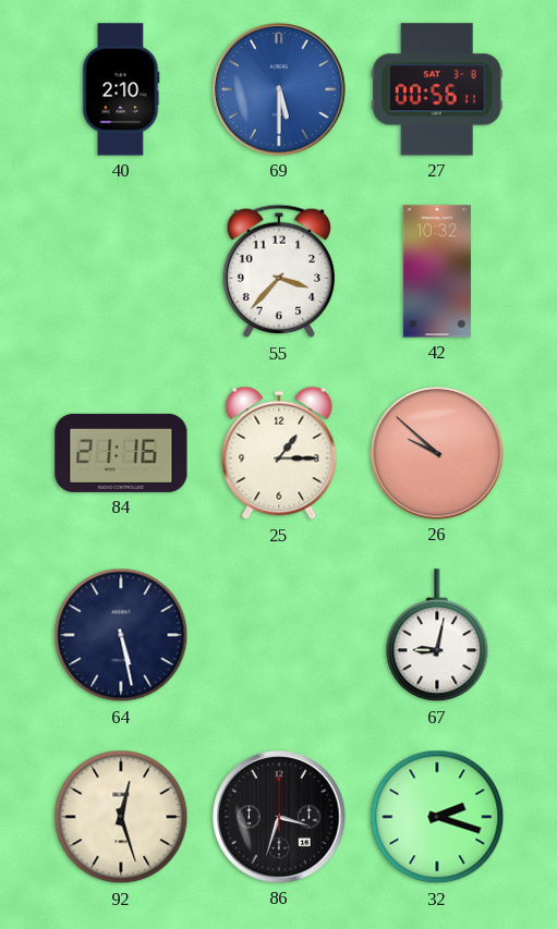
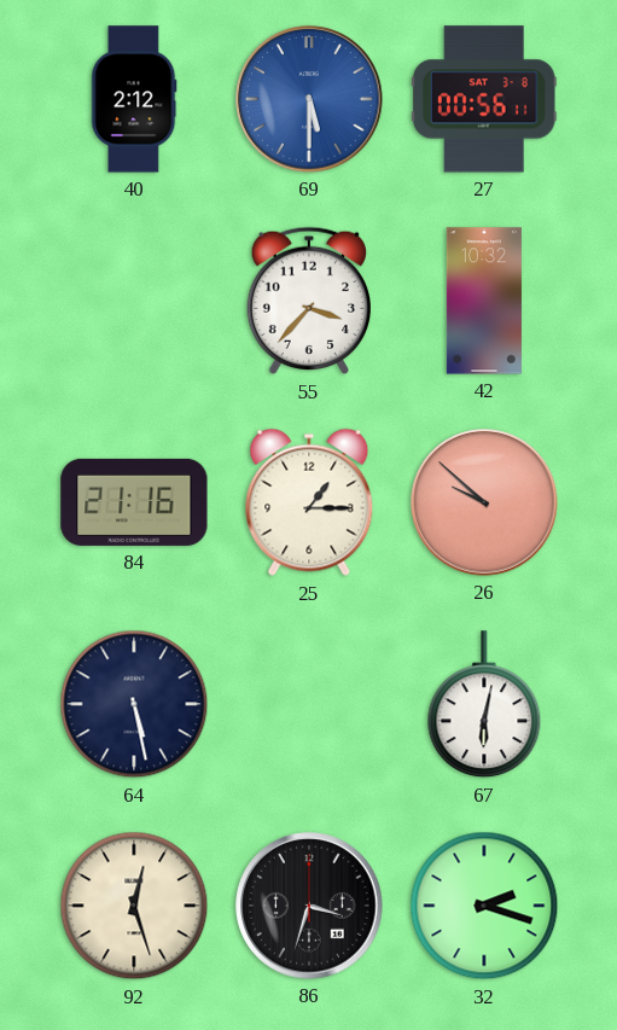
40: 2:10 -> 2:12 (134, 99)
67: 9:02 -> 6:02 (484, 705)
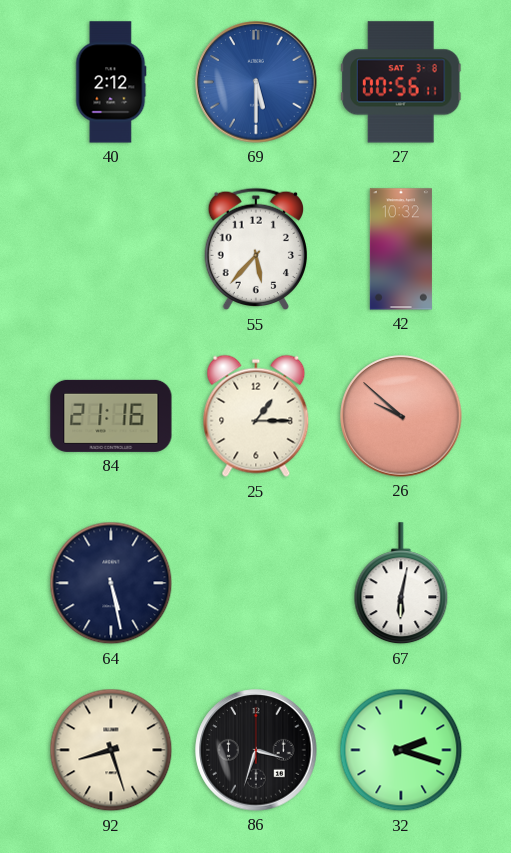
55: 3:37 -> 5:37 (255, 249)
92: 12:27 -> 8:27 (111, 750)
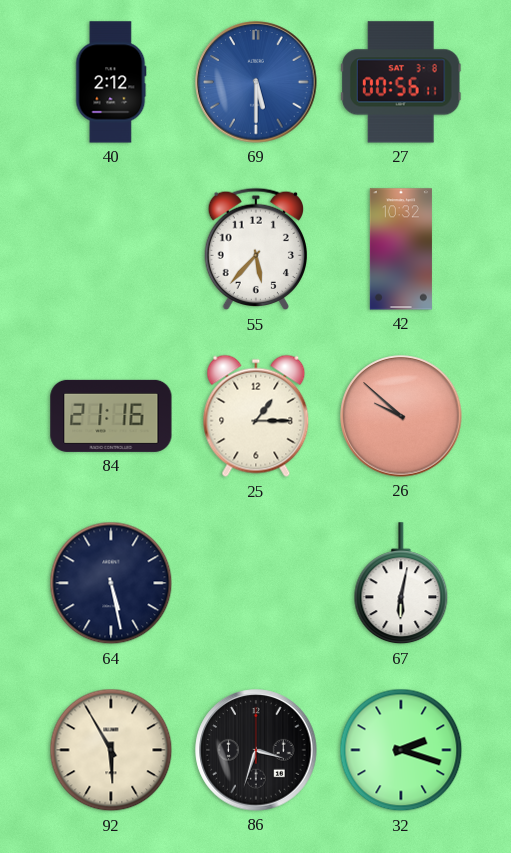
92: 8:27 -> 5:55 (111, 750)
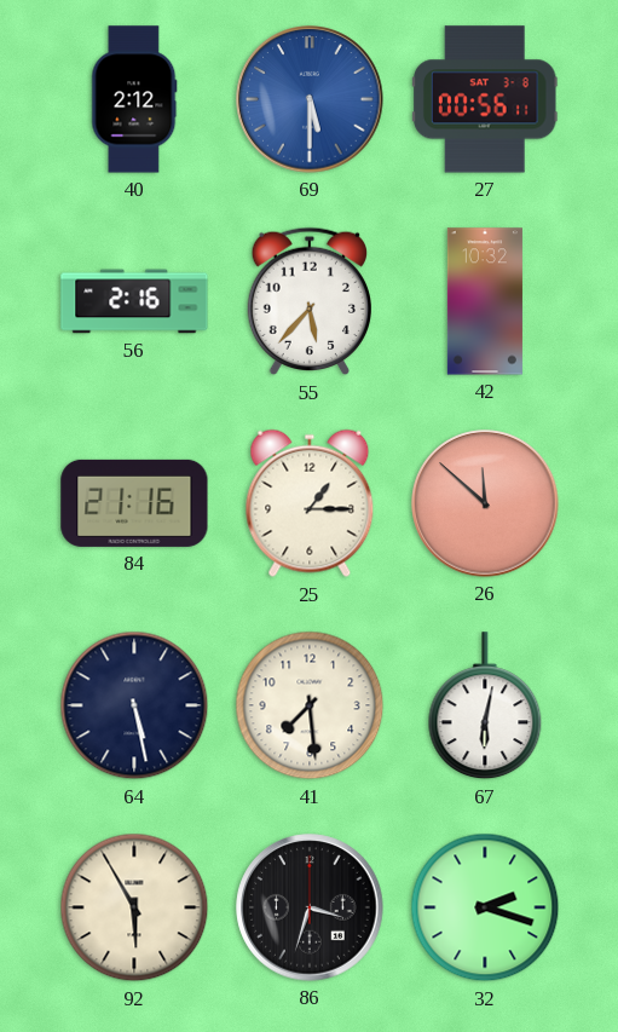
56: none -> 2:16 (134, 301)
26: 9:52 -> 11:52 (485, 503)
41: none -> 7:29 (310, 705)
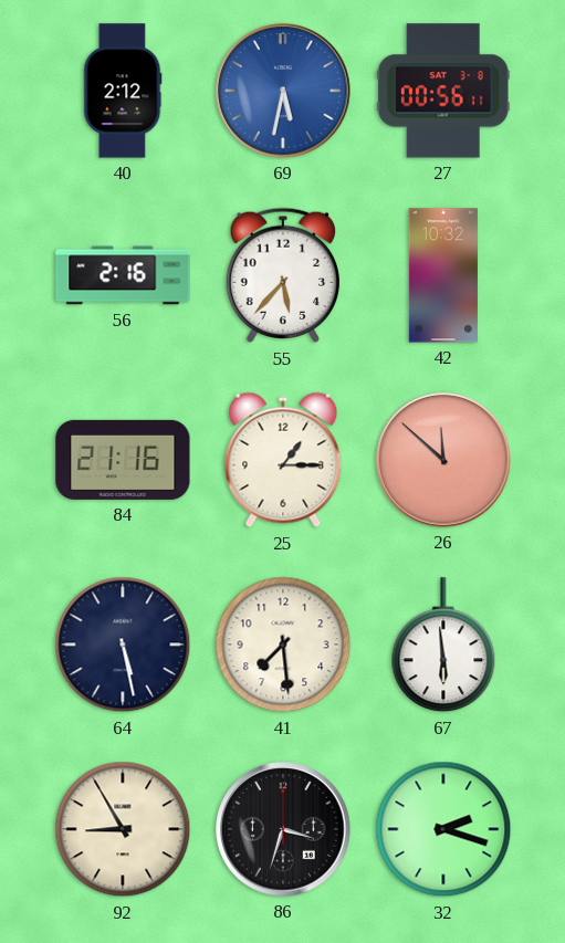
69: 5:30 -> 5:32 (283, 91)
67: 6:02 -> 5:59 (443, 646)
92: 5:55 -> 8:55 (123, 829)
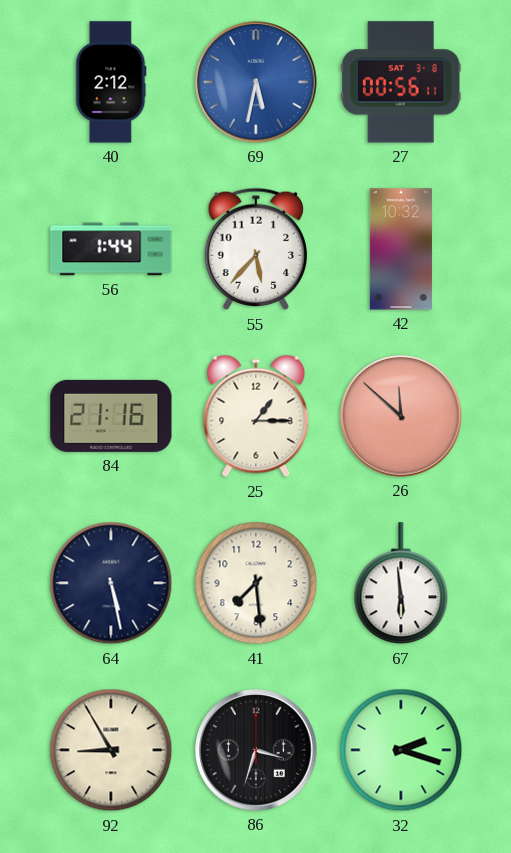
56: 2:16 -> 1:44 (111, 249)
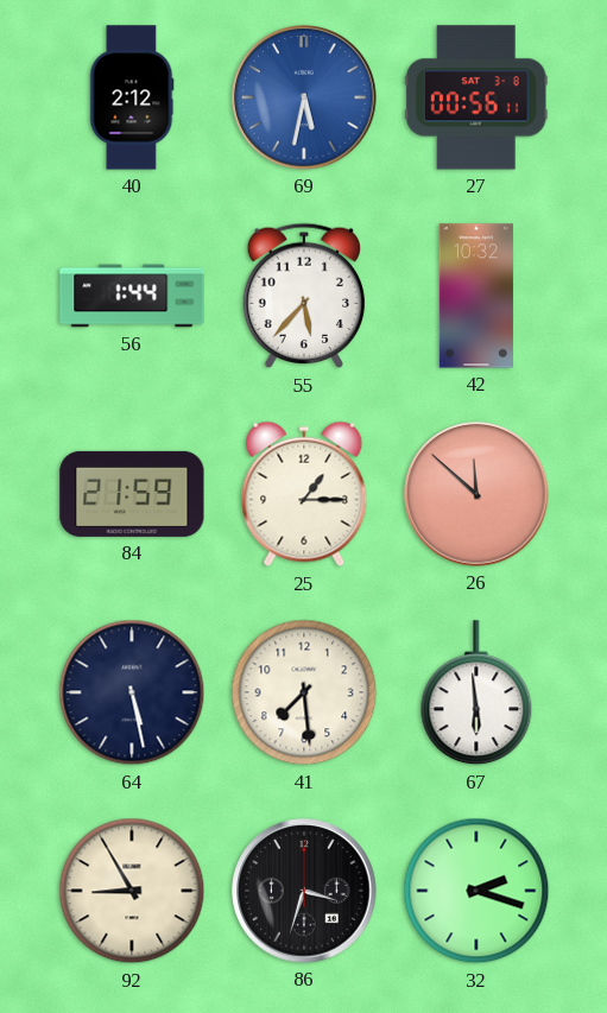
84: 21:16 -> 21:59 (132, 494)
